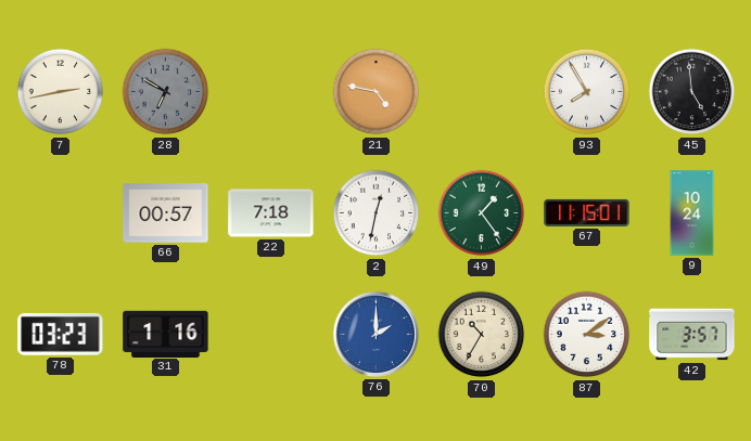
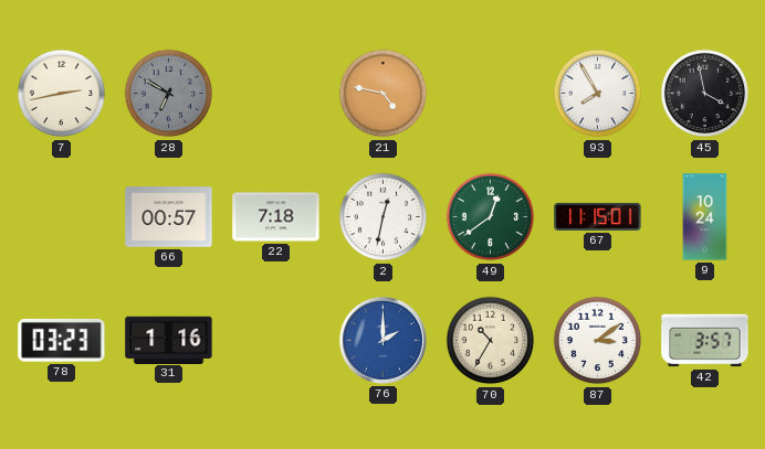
45: 4:59 -> 3:58 (705, 94)
49: 1:24 -> 12:39 (491, 217)
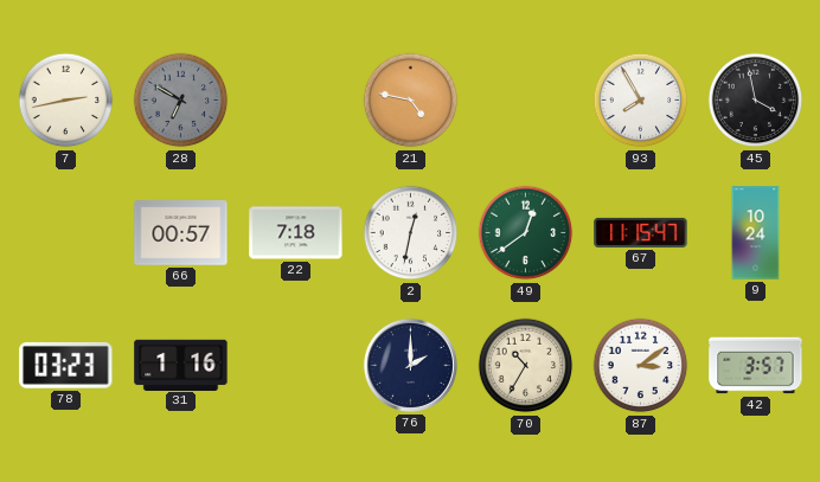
67: 11:15:01 -> 11:15:47 (641, 232)
76 dial: blue -> navy (410, 365)
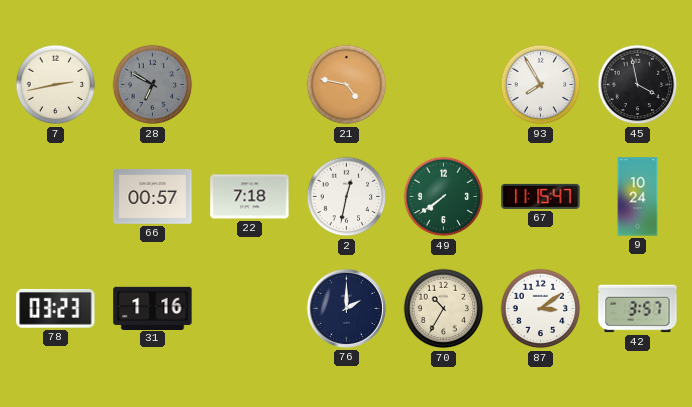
49: 12:39 -> 7:39 (444, 197)
